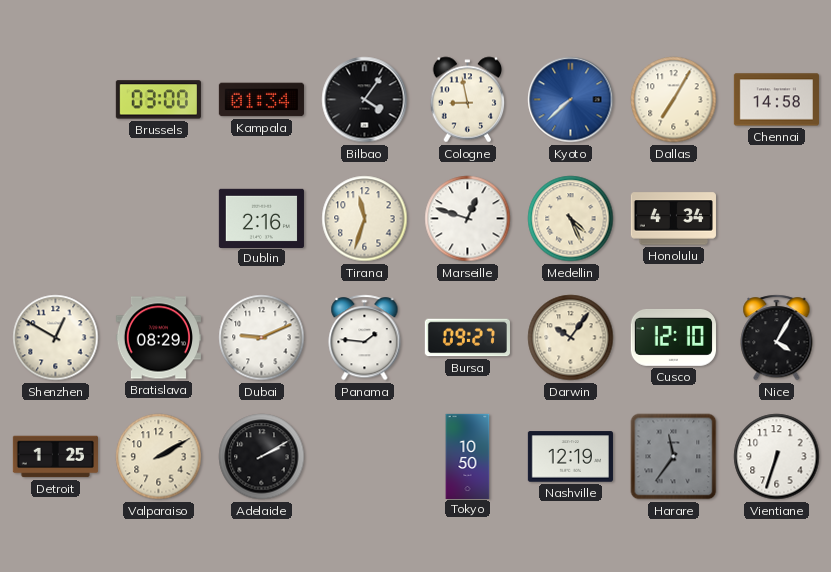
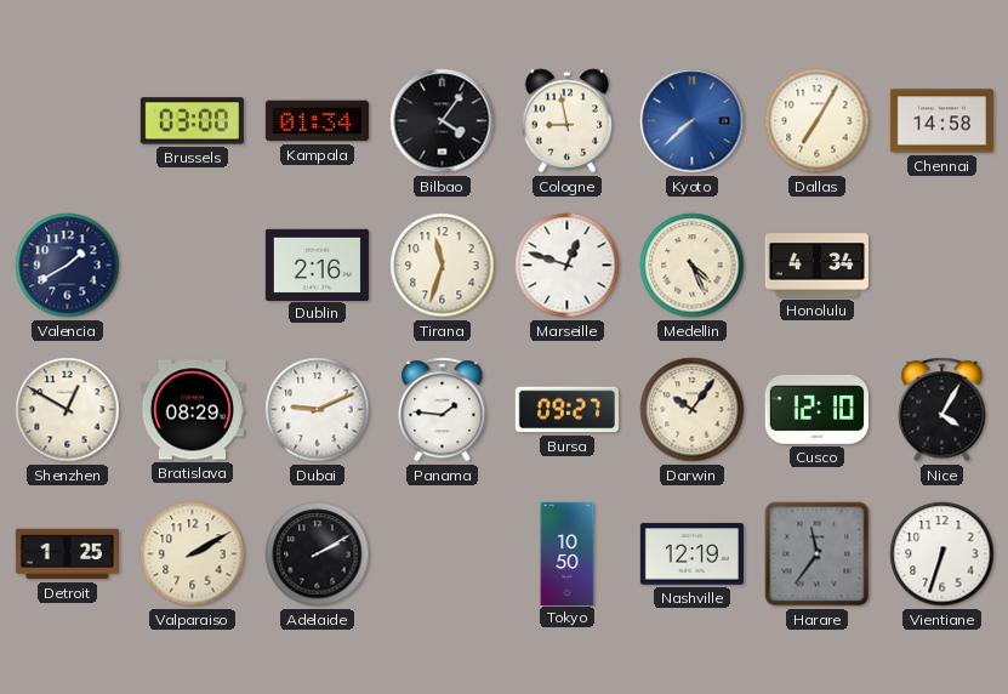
Valencia: none -> 1:40 (68, 266)
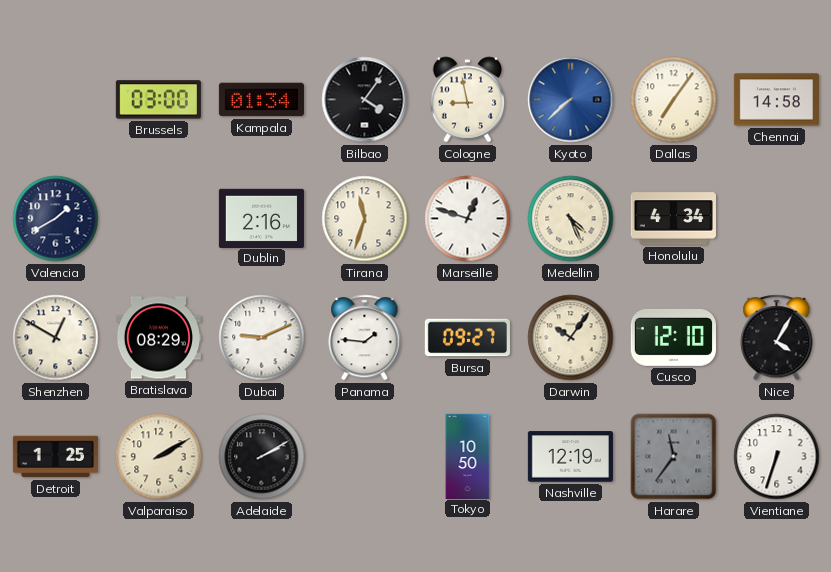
Dallas: 7:05 -> 7:06 (674, 100)
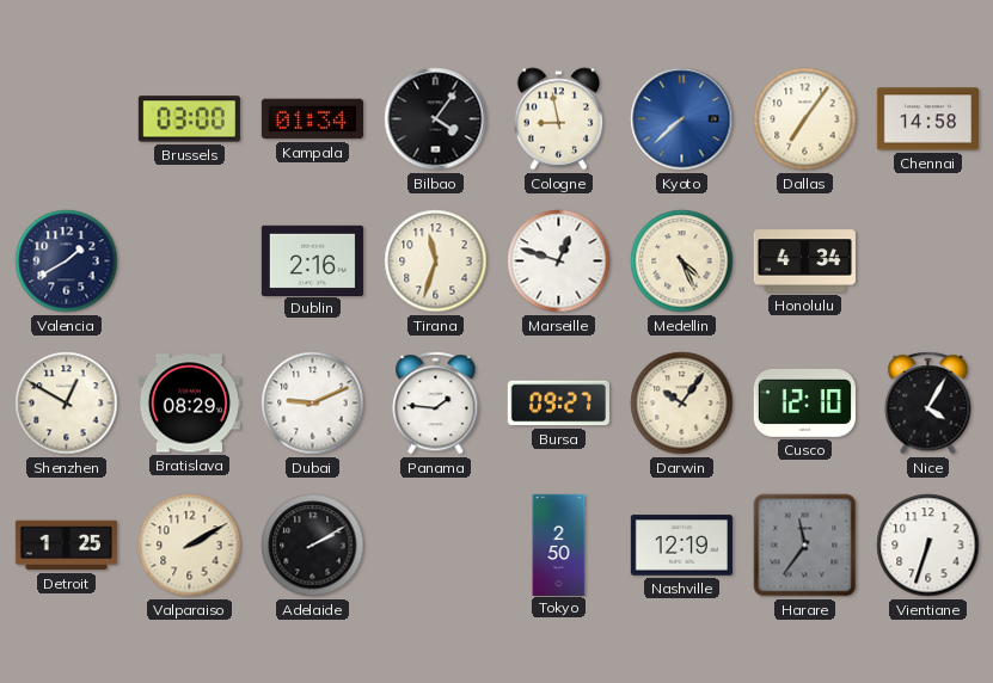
Tokyo: 10:50 -> 2:50 (559, 544)
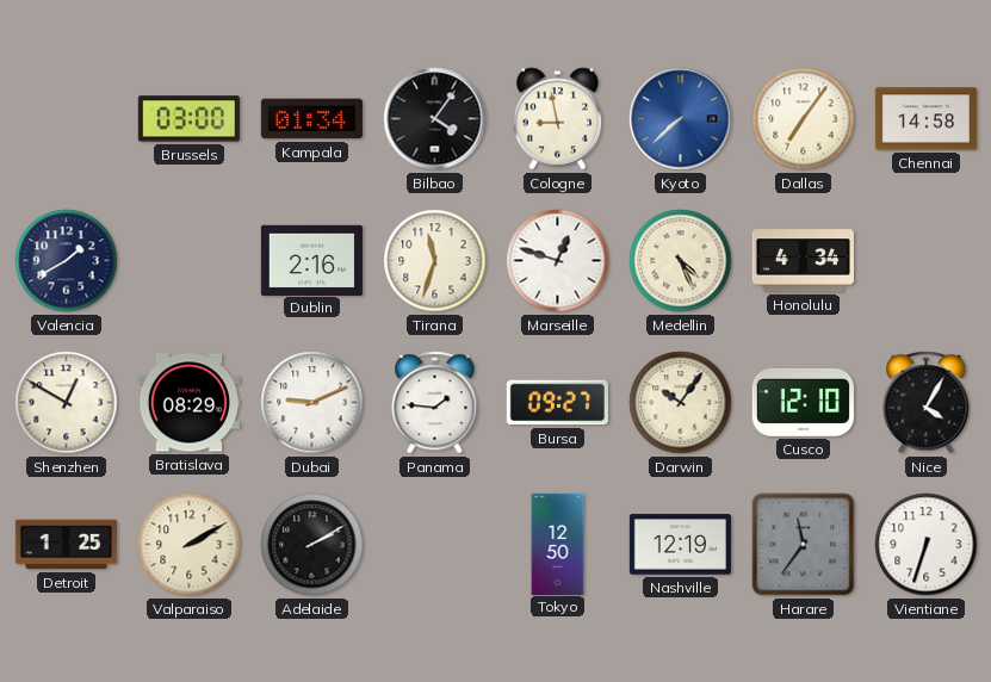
Tokyo: 2:50 -> 12:50 (558, 544)
